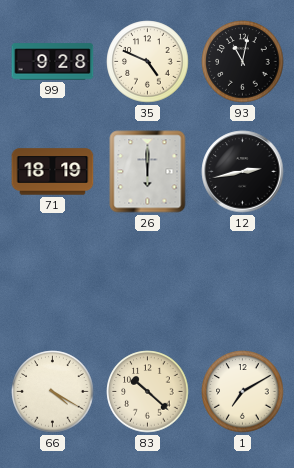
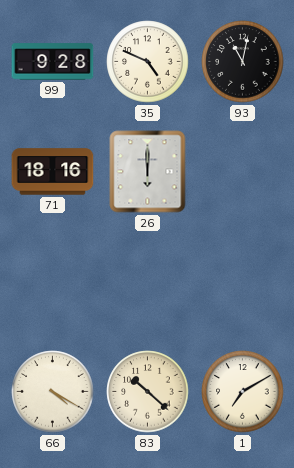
71: 18:19 -> 18:16 (53, 172)
12: 2:43 -> none (243, 172)
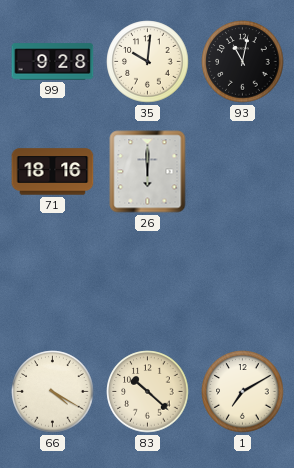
35: 4:49 -> 10:01 (148, 62)
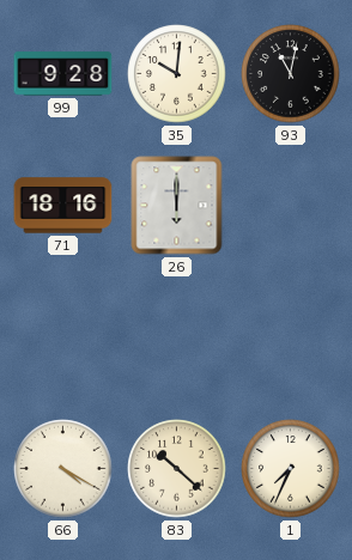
1: 7:10 -> 7:34 (291, 469)
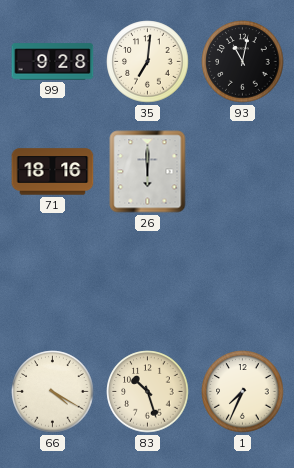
35: 10:01 -> 7:01 (148, 62)
83: 10:22 -> 10:27 (148, 392)
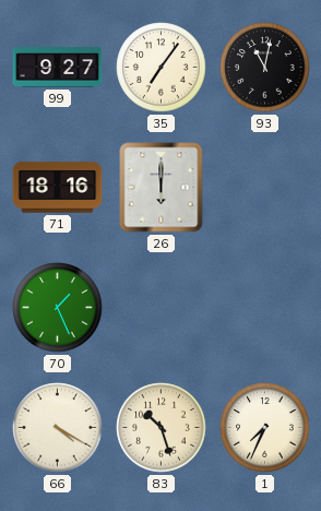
99: 9:28 -> 9:27 (58, 68)
35: 7:01 -> 7:06 (162, 68)
70: none -> 1:26 (58, 308)
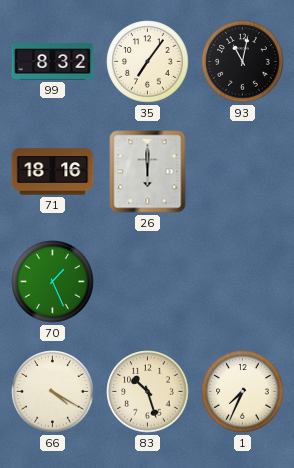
99: 9:27 -> 8:32 (53, 62)
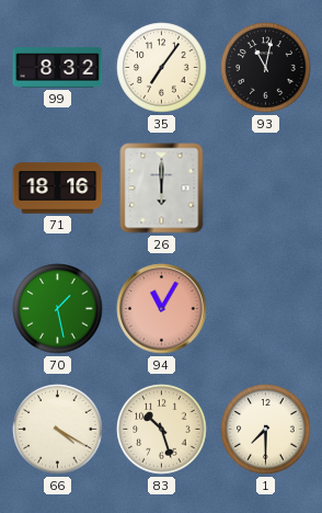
70: 1:26 -> 1:28 (58, 309)
94: none -> 11:05 (162, 309)
1: 7:34 -> 7:30 (266, 430)
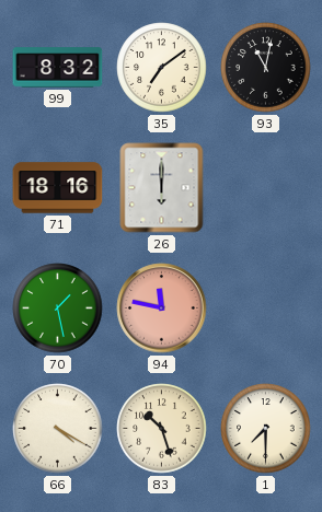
35: 7:06 -> 7:09 (162, 68)
94: 11:05 -> 11:47 (162, 309)
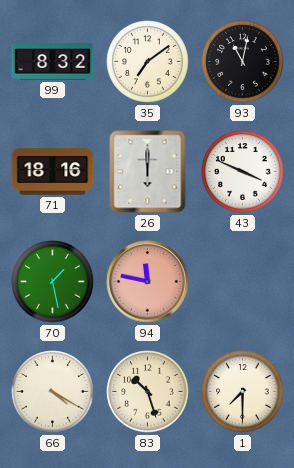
43: none -> 3:49 (243, 172)
